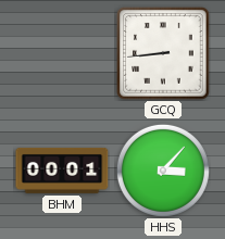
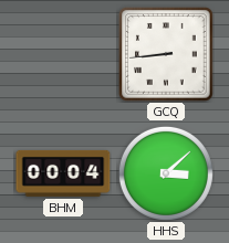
BHM: 00:01 -> 00:04 (63, 173)
HHS: 3:07 -> 3:08 (166, 173)
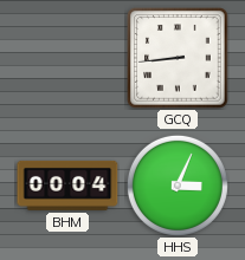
HHS: 3:08 -> 3:04 (178, 186)
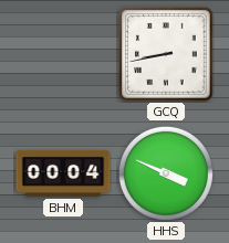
GCQ: 8:44 -> 8:43 (166, 54)
HHS: 3:04 -> 3:49 (166, 173)
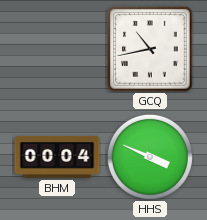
GCQ: 8:43 -> 10:43 (150, 49)
